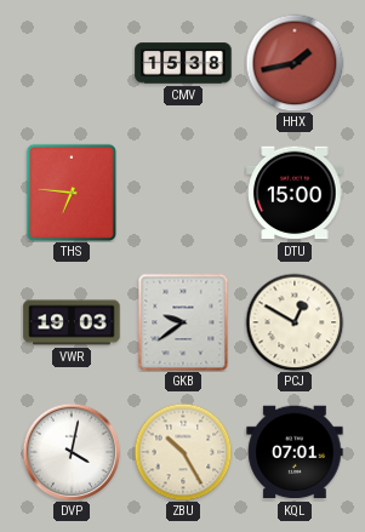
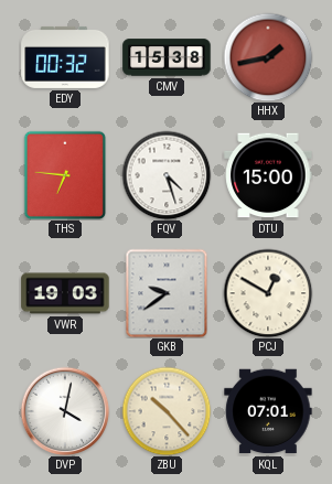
EDY: none -> 00:32 (65, 57)
FQV: none -> 4:27 (167, 175)
ZBU: 10:25 -> 10:23 (167, 411)
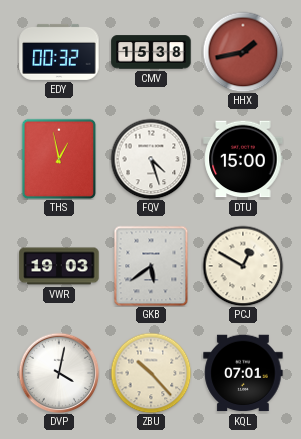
THS: 6:46 -> 12:58 (59, 159)
GKB: 9:39 -> 5:39 (151, 266)
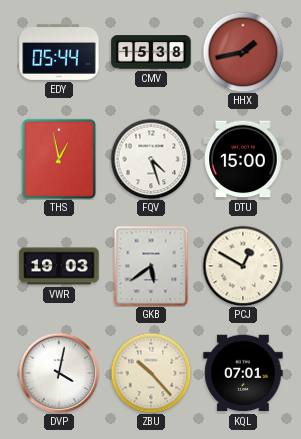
EDY: 00:32 -> 05:44 (59, 52)
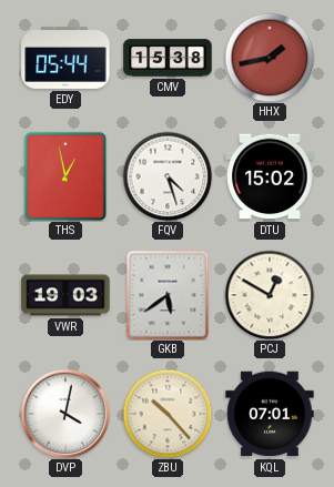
DTU: 15:00 -> 15:02 (270, 176)
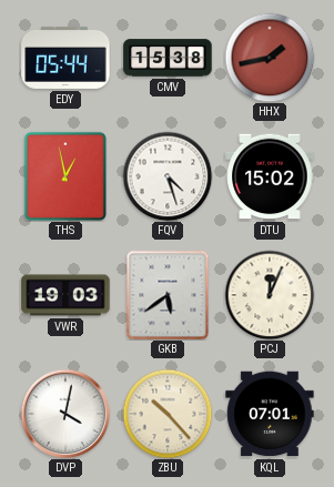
PCJ: 12:50 -> 12:04 (270, 295)
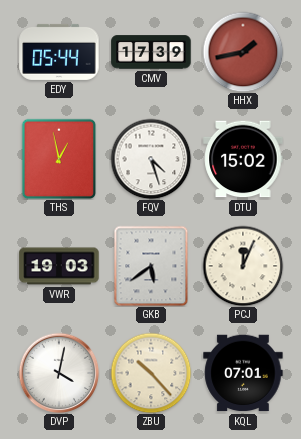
CMV: 15:38 -> 17:39 (151, 52)
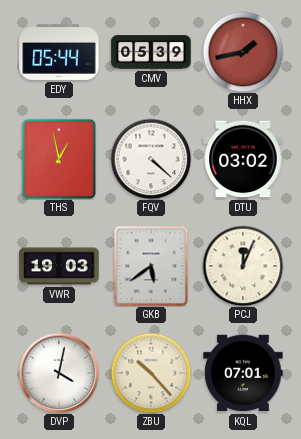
CMV: 17:39 -> 05:39 (151, 52)
FQV: 4:27 -> 4:22 (151, 159)
DTU: 15:02 -> 03:02 (243, 159)
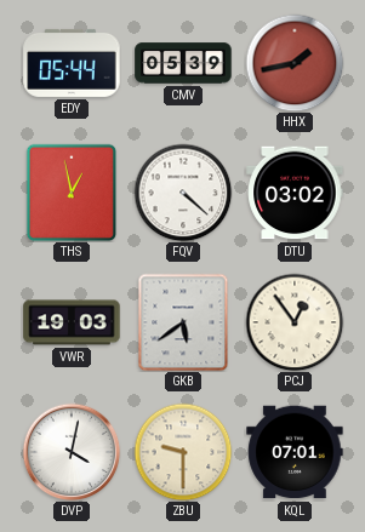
PCJ: 12:04 -> 12:54 (295, 322)
ZBU: 10:23 -> 9:30 (183, 452)
